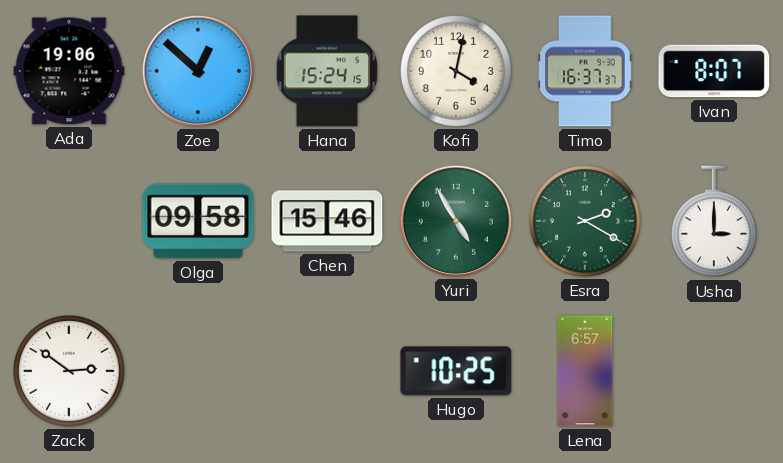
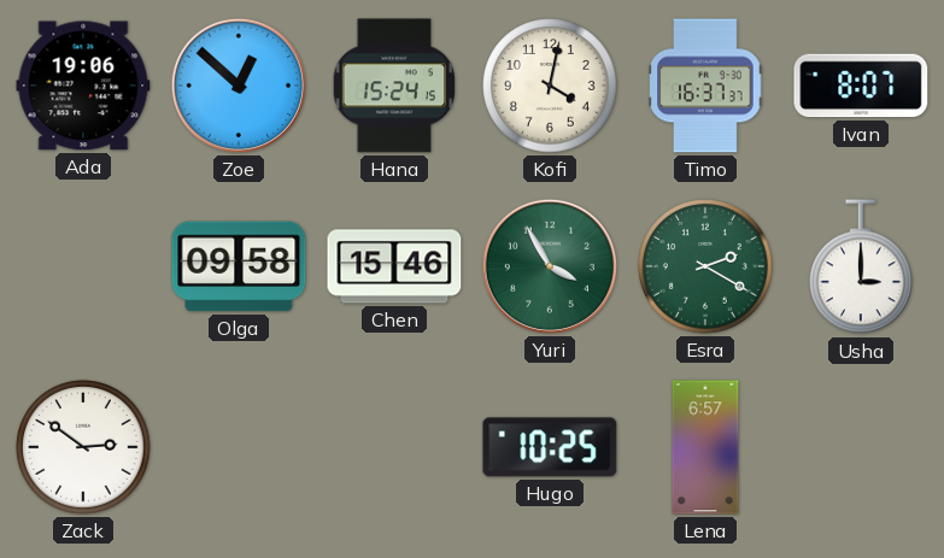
Yuri: 4:55 -> 3:55 (550, 266)
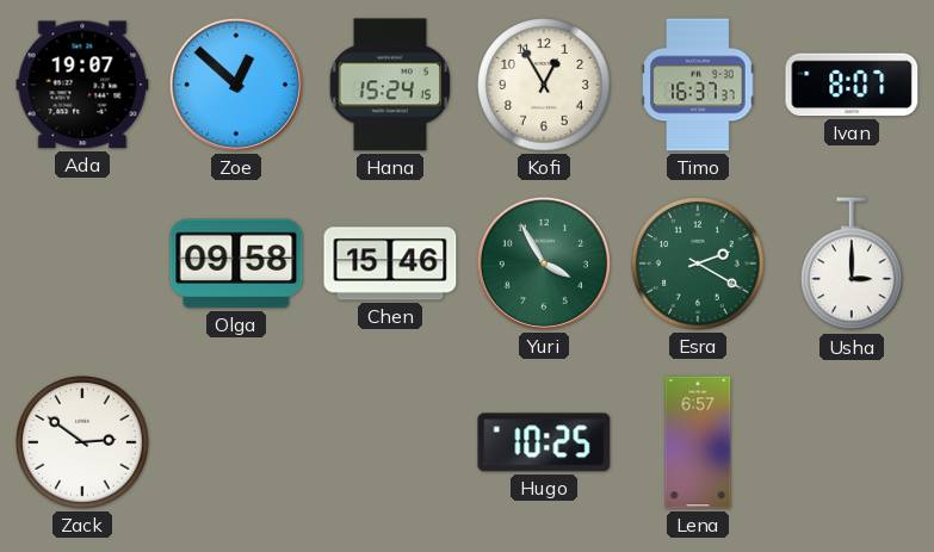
Ada: 19:06 -> 19:07 (82, 85)
Kofi: 4:02 -> 12:55 (544, 85)
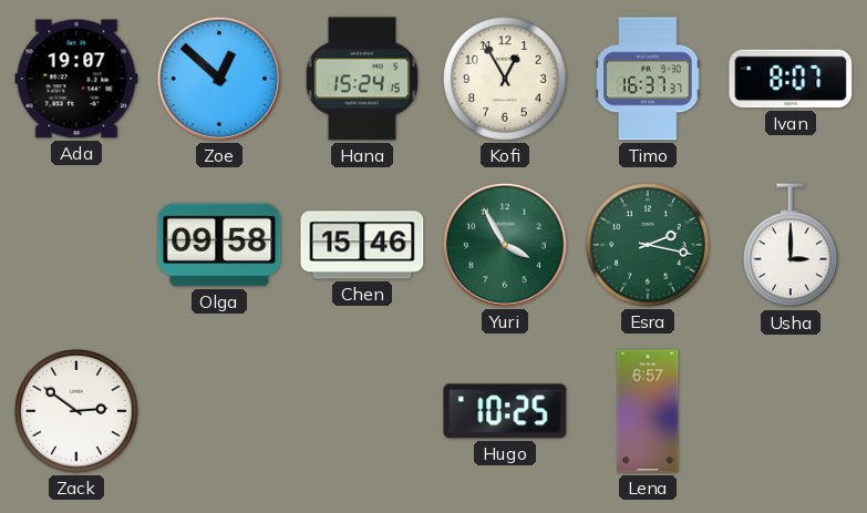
Esra: 2:20 -> 2:17 (648, 245)
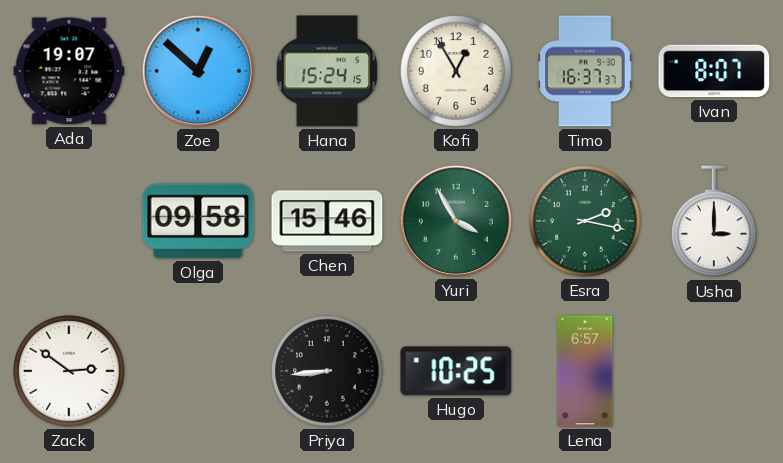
Priya: none -> 8:44 (327, 371)
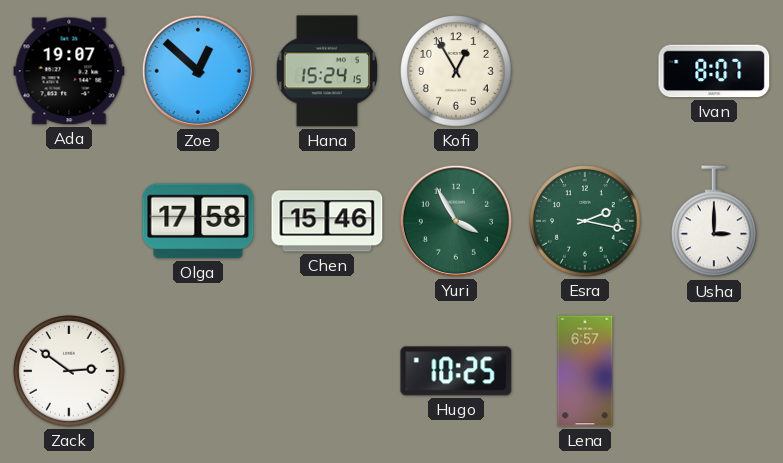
Timo: 16:37 -> none (585, 71)
Olga: 09:58 -> 17:58 (198, 221)
Priya: 8:44 -> none (327, 371)
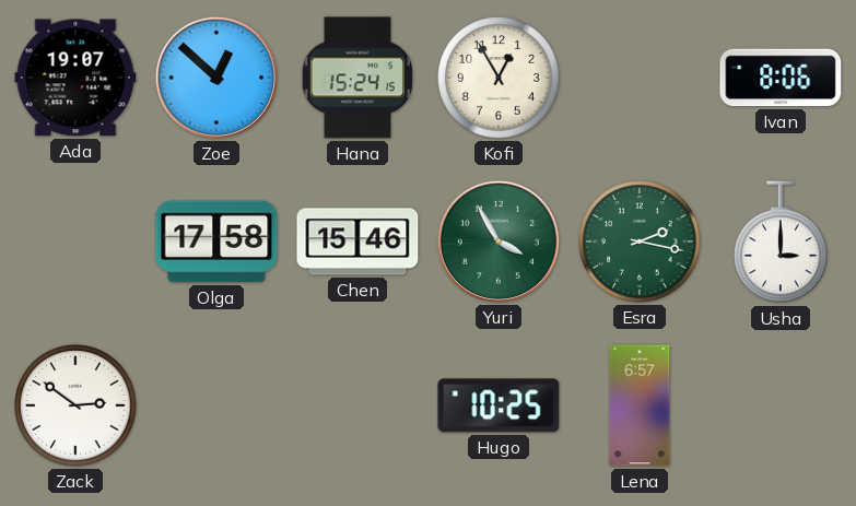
Ivan: 8:07 -> 8:06 (781, 78)
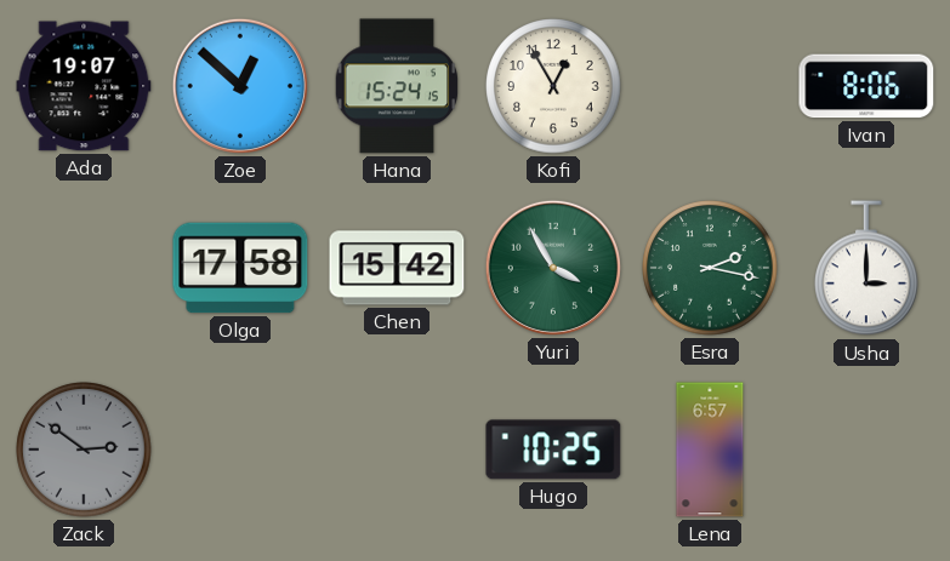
Chen: 15:46 -> 15:42 (397, 268)
Zack dial: white -> grey (84, 450)
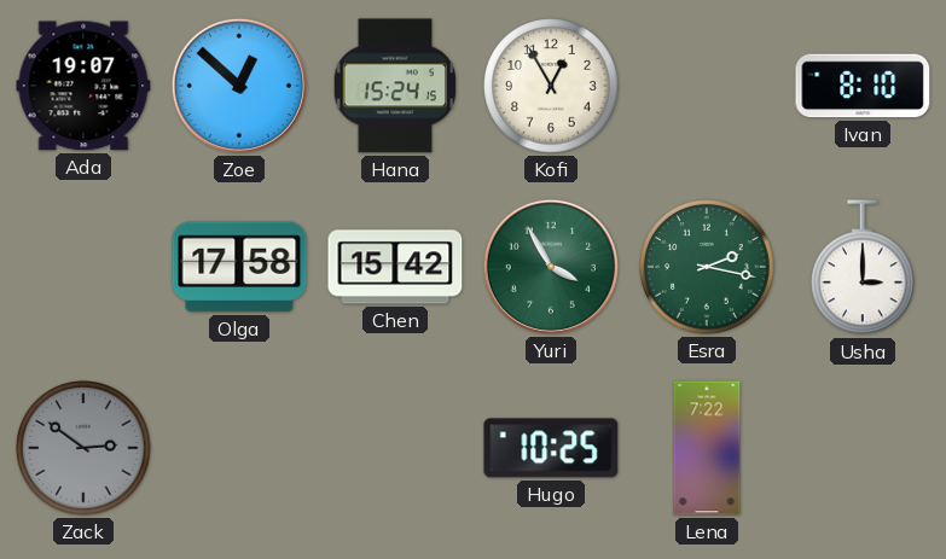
Ivan: 8:06 -> 8:10 (863, 86)
Lena: 6:57 -> 7:22 (707, 448)
